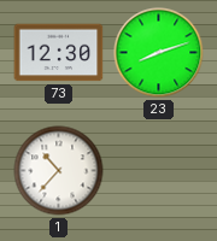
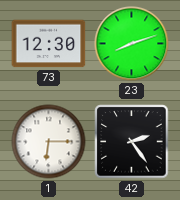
1: 10:37 -> 6:15 (49, 142)
42: none -> 2:24 (132, 142)
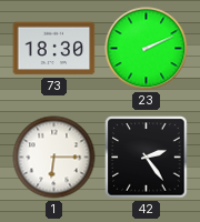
73: 12:30 -> 18:30 (54, 49)
23: 8:12 -> 2:11 (147, 49)
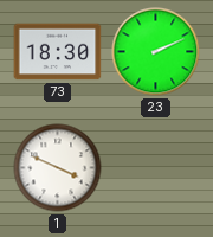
1: 6:15 -> 3:49 (58, 168)
42: 2:24 -> none (147, 158)
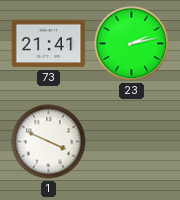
73: 18:30 -> 21:41 (49, 44)
23: 2:11 -> 2:13 (132, 44)
